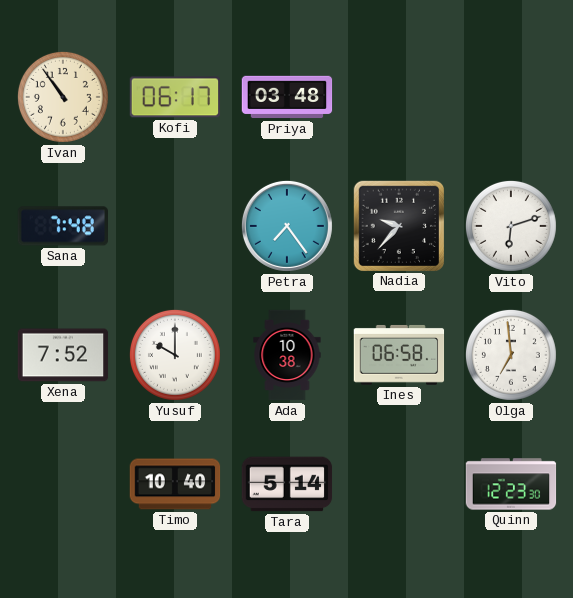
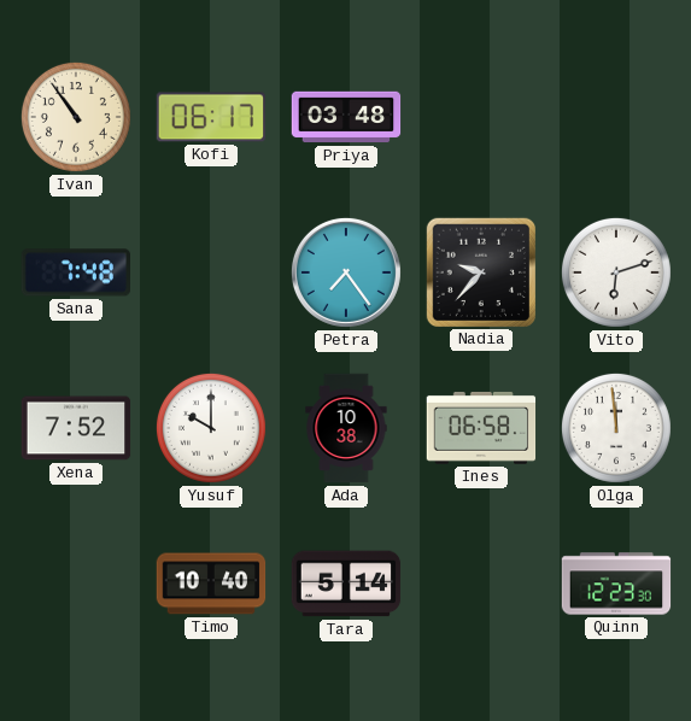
Olga: 6:59 -> 11:59 (616, 428)
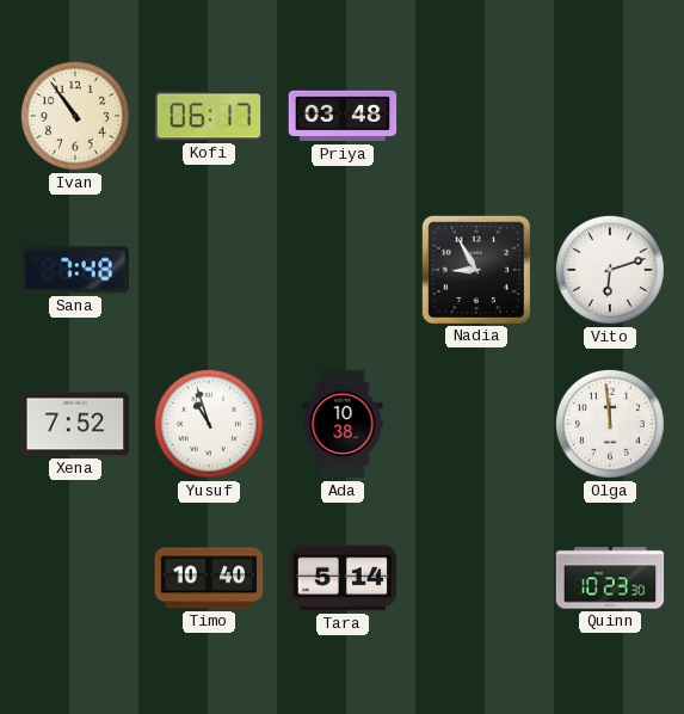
Petra: 7:24 -> none (346, 272)
Nadia: 9:37 -> 8:55 (475, 269)
Yusuf: 10:00 -> 10:57 (209, 424)
Ines: 06:58 -> none (481, 428)
Quinn: 12:23 -> 10:23 (610, 578)
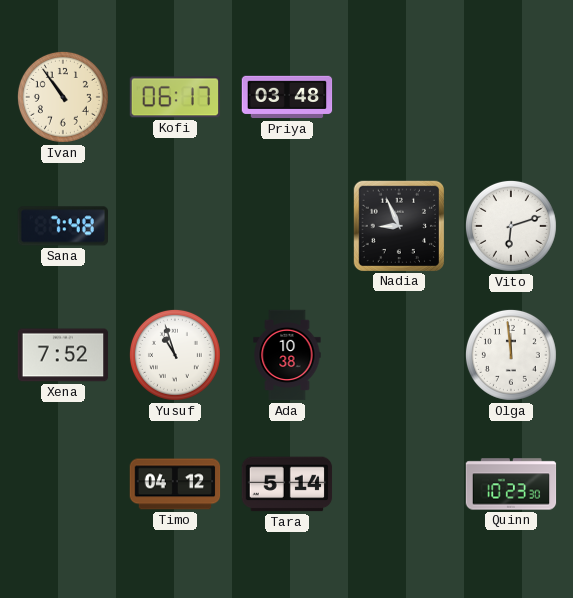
Nadia: 8:55 -> 8:56 (398, 225)
Timo: 10:40 -> 04:12 (175, 484)
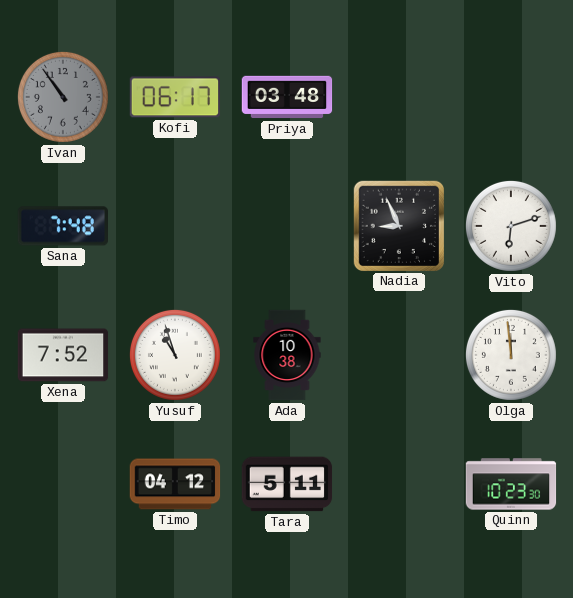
Ivan dial: cream -> grey (63, 97)
Tara: 5:14 -> 5:11 (287, 484)
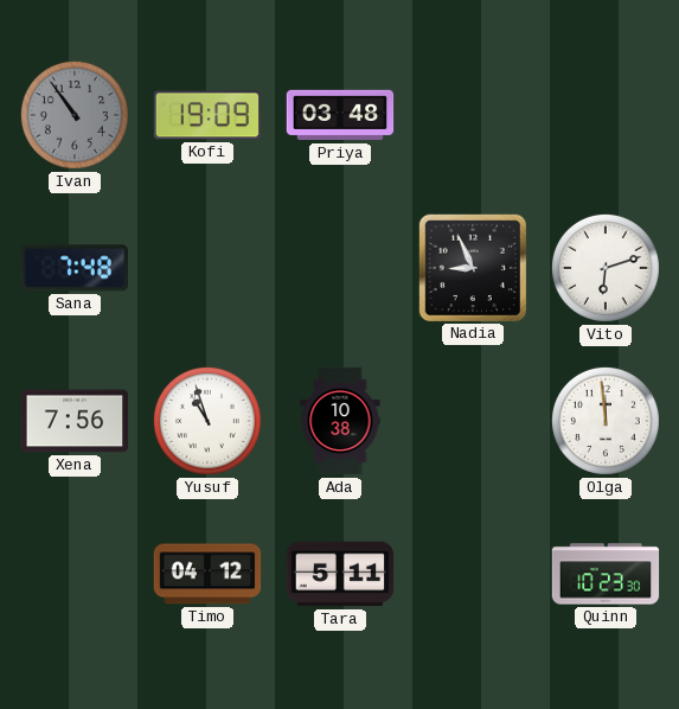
Kofi: 06:17 -> 19:09 (207, 115)
Xena: 7:52 -> 7:56 (75, 421)
